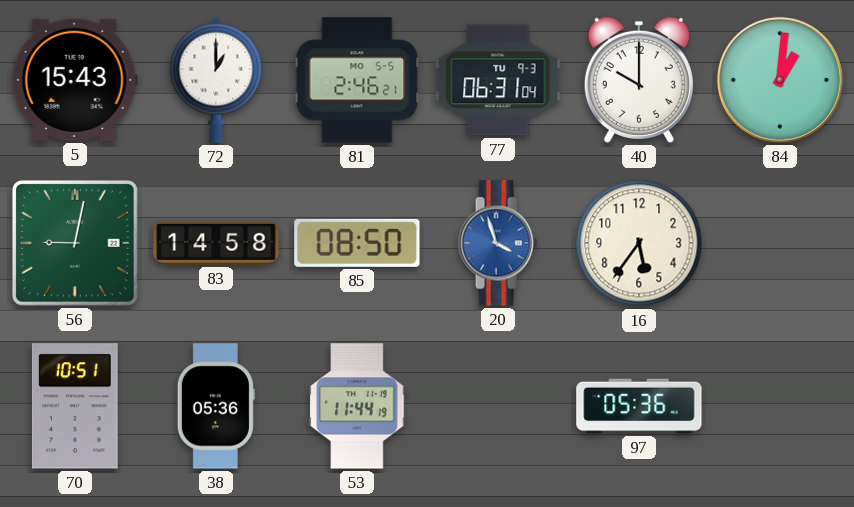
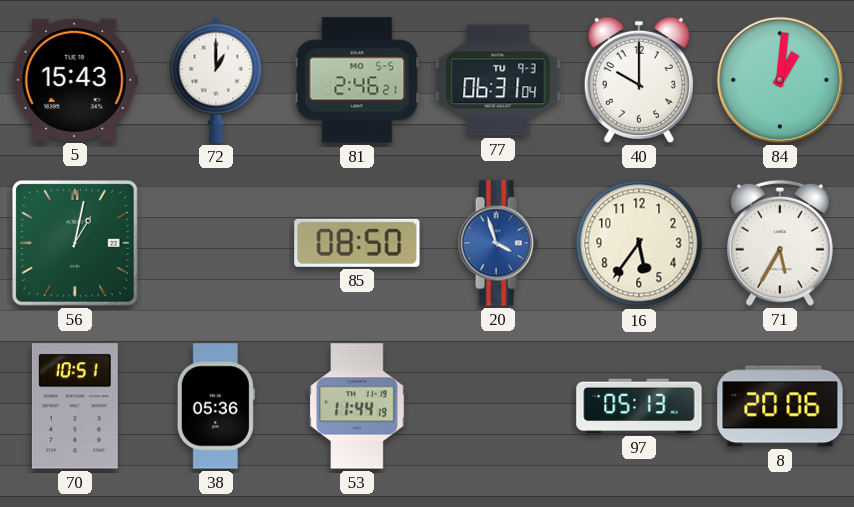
56: 9:02 -> 1:02 (75, 243)
83: 14:58 -> none (216, 243)
71: none -> 5:35 (780, 243)
97: 05:36 -> 05:13 (639, 406)
8: none -> 20:06 (780, 406)
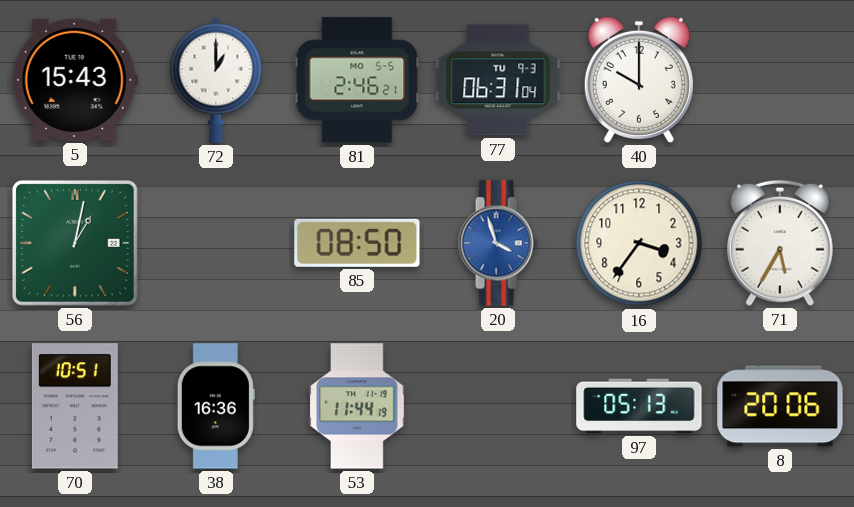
84: 1:01 -> none (780, 80)
16: 5:36 -> 3:36 (639, 243)
38: 05:36 -> 16:36 (216, 406)
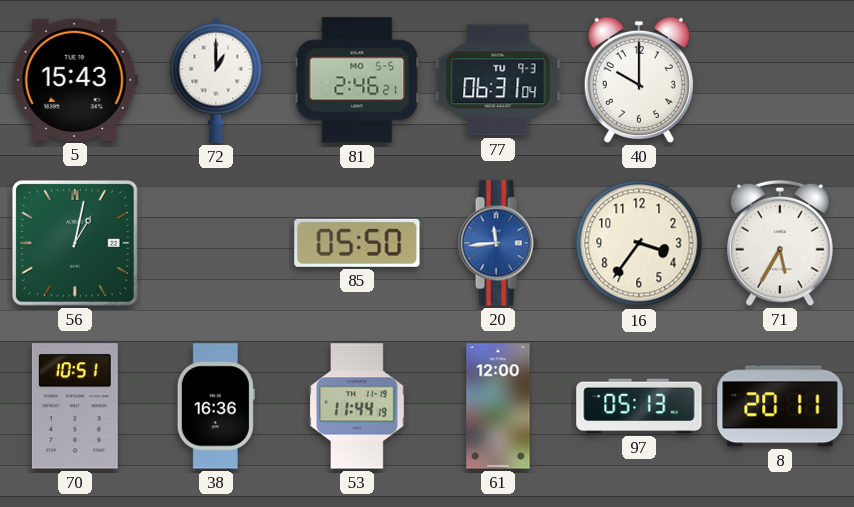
85: 08:50 -> 05:50 (357, 243)
20: 3:57 -> 11:44 (498, 243)
61: none -> 12:00 (498, 406)
8: 20:06 -> 20:11 (780, 406)
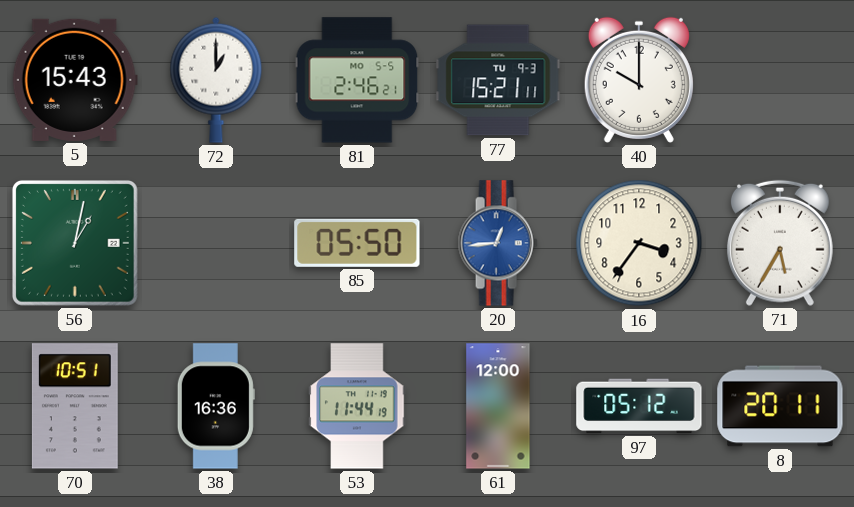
77: 06:31 -> 15:21 (498, 80)
20: 11:44 -> 12:44 (498, 243)
97: 05:13 -> 05:12 (639, 406)
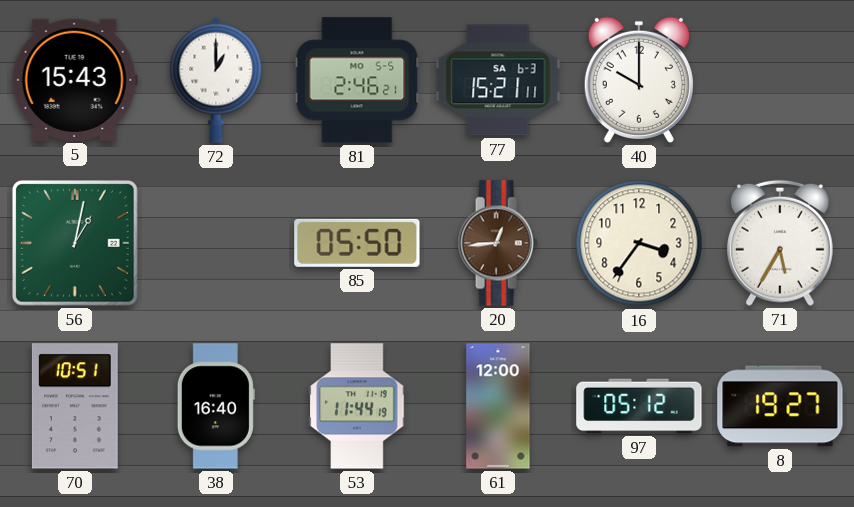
77 date: TU 9-3 -> SA 6-3 (498, 80)
20 dial: blue -> brown (498, 243)
38: 16:36 -> 16:40 (216, 406)
8: 20:11 -> 19:27 (780, 406)
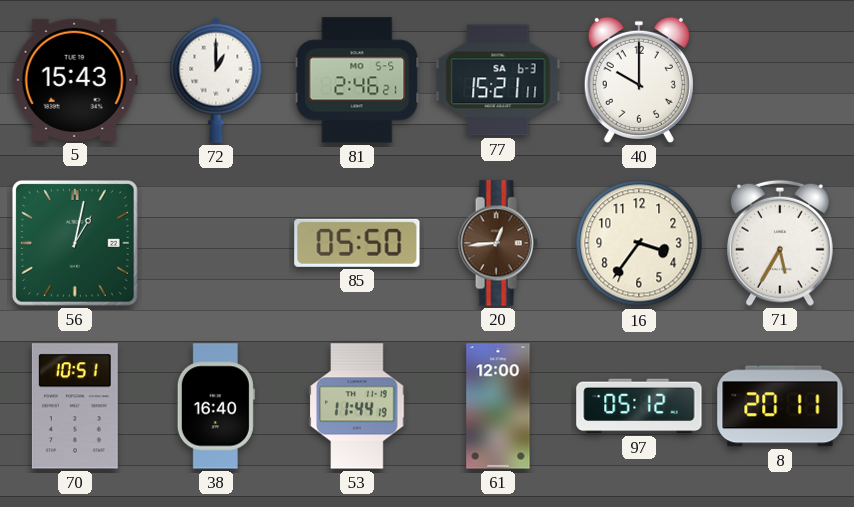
8: 19:27 -> 20:11 (780, 406)
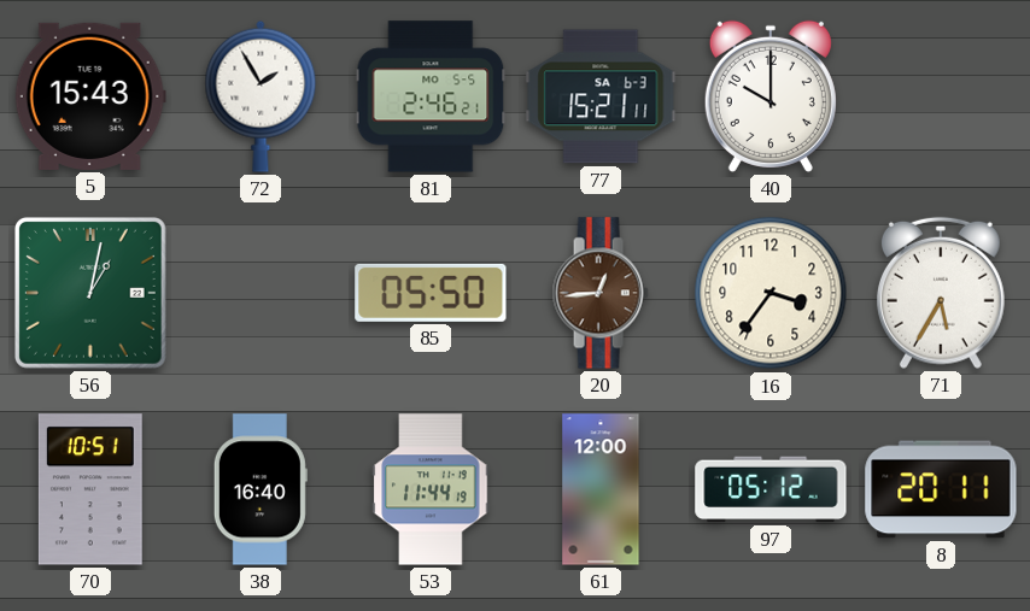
72: 1:00 -> 1:55 (261, 96)
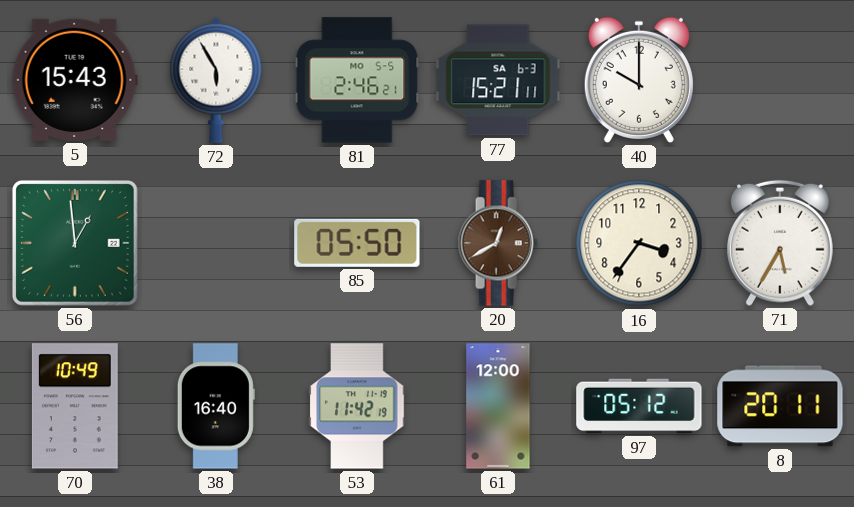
72: 1:55 -> 5:55 (216, 80)
56: 1:02 -> 12:59 (75, 243)
20: 12:44 -> 12:40 (498, 243)
70: 10:51 -> 10:49 (75, 406)
53: 11:44 -> 11:42 (357, 406)
